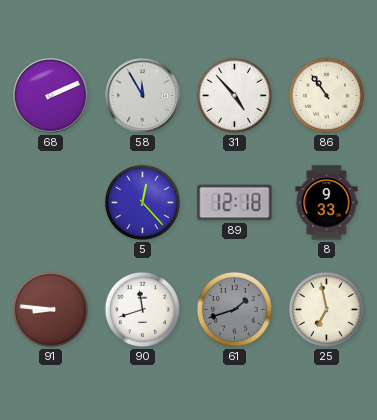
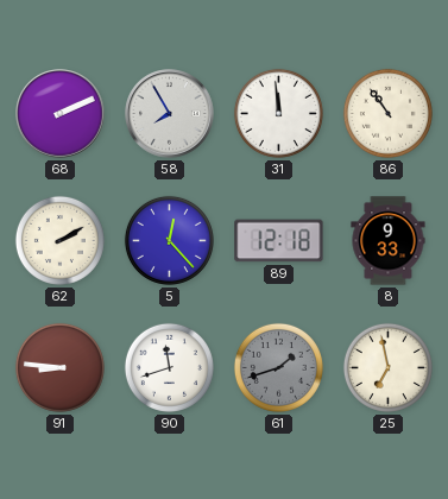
58: 11:55 -> 7:55 (170, 114)
31: 4:53 -> 11:59 (278, 113)
62: none -> 2:10 (59, 240)
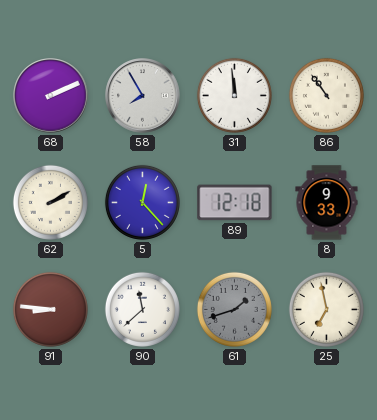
90: 11:42 -> 11:38 (142, 309)
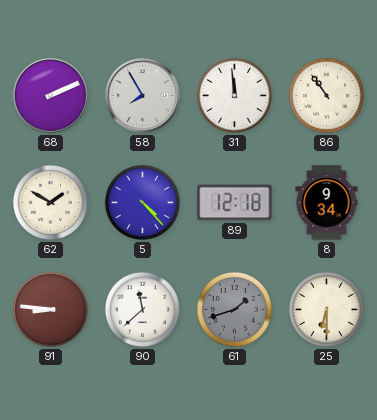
62: 2:10 -> 1:50 (50, 202)
5: 12:23 -> 4:23 (142, 202)
8: 9:33 -> 9:34 (327, 203)
25: 6:58 -> 6:30 (326, 309)
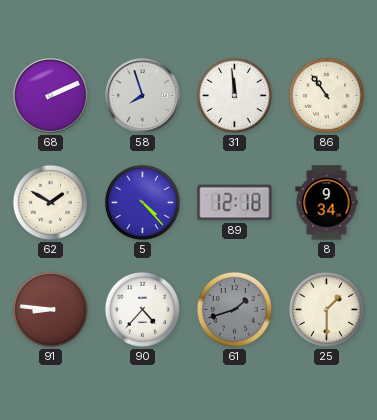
58: 7:55 -> 7:57 (143, 96)
90: 11:38 -> 4:37 (142, 309)
25: 6:30 -> 1:30 (326, 309)
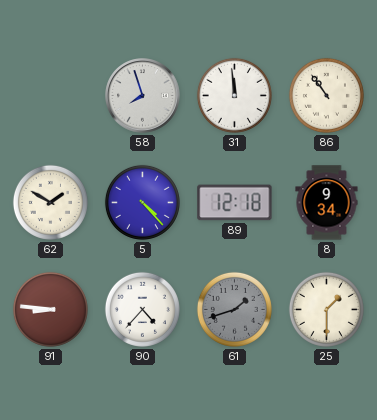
68: 2:11 -> none (51, 96)
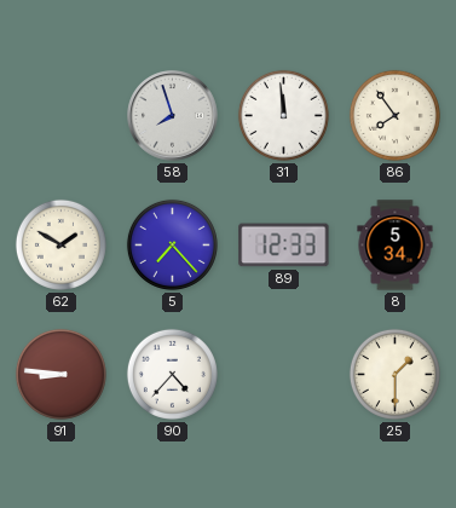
86: 10:54 -> 7:54 (394, 115)
5: 4:23 -> 7:23 (172, 244)
89: 12:18 -> 12:33 (284, 246)
8: 9:34 -> 5:34 (396, 246)
61: 1:42 -> none (234, 309)
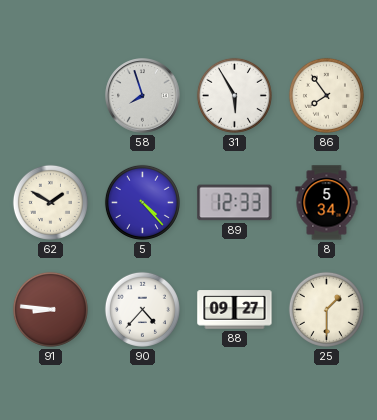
31: 11:59 -> 5:55 (234, 95)
5: 7:23 -> 4:23 (142, 202)
88: none -> 09:27 (235, 310)
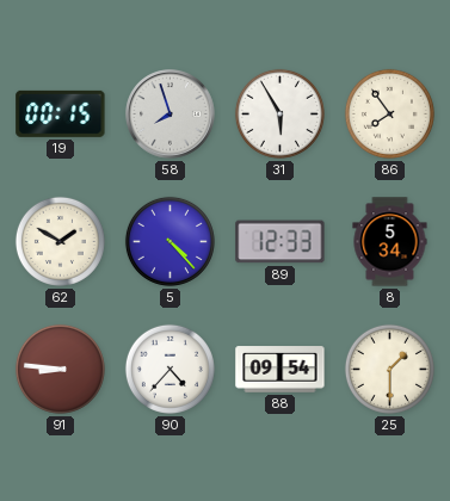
19: none -> 00:15 (61, 113)
88: 09:27 -> 09:54 (281, 370)
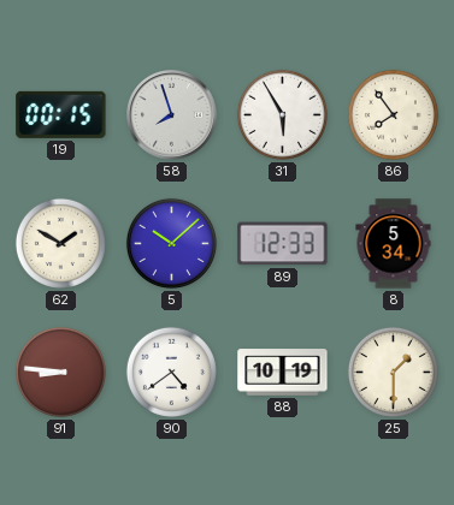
5: 4:23 -> 10:08 (171, 243)
90: 4:37 -> 4:39 (171, 372)
88: 09:54 -> 10:19 (283, 373)
